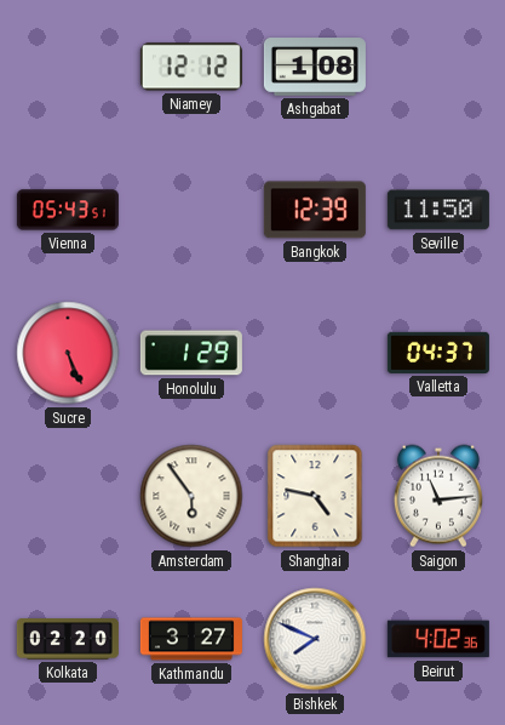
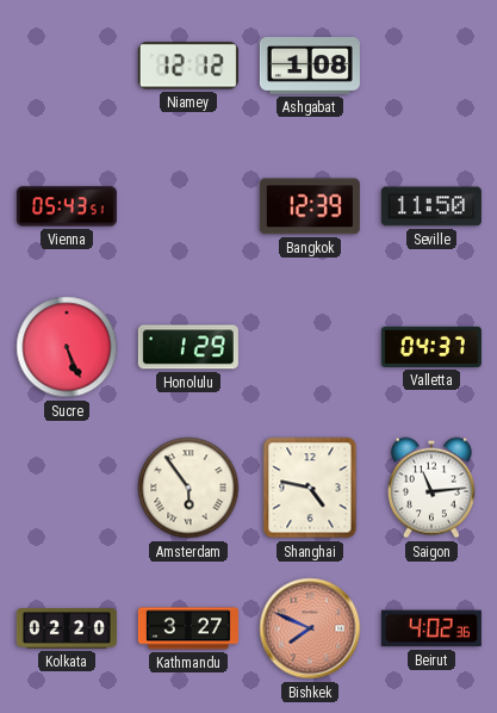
Bishkek dial: white -> salmon (310, 628)
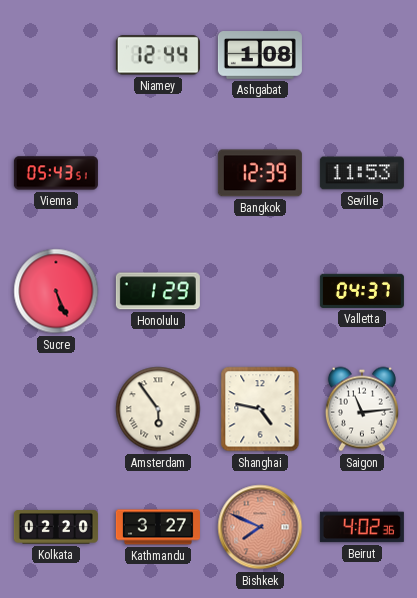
Niamey: 12:12 -> 12:44 (158, 55)
Seville: 11:50 -> 11:53 (362, 173)
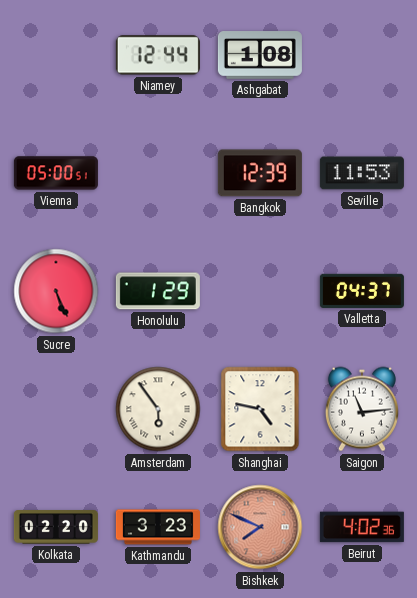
Vienna: 05:43 -> 05:00 (56, 173)
Kathmandu: 3:27 -> 3:23 (158, 527)
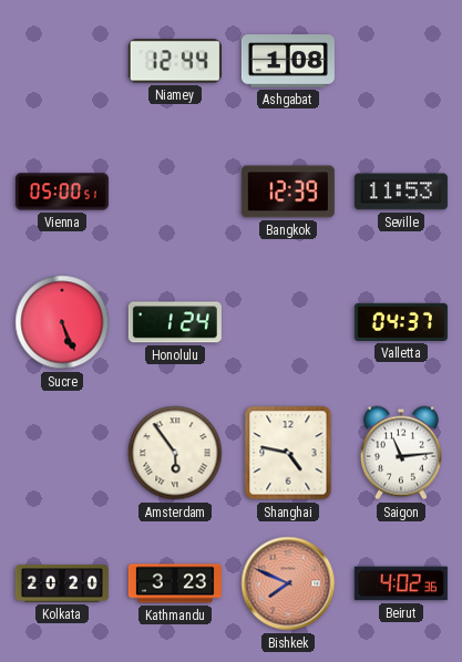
Honolulu: 1:29 -> 1:24 (175, 322)
Kolkata: 02:20 -> 20:20 (62, 583)
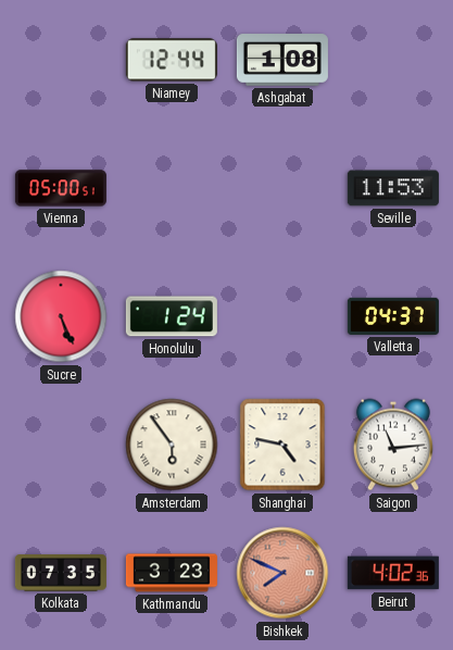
Bangkok: 12:39 -> none (288, 192)
Kolkata: 20:20 -> 07:35 (61, 573)
